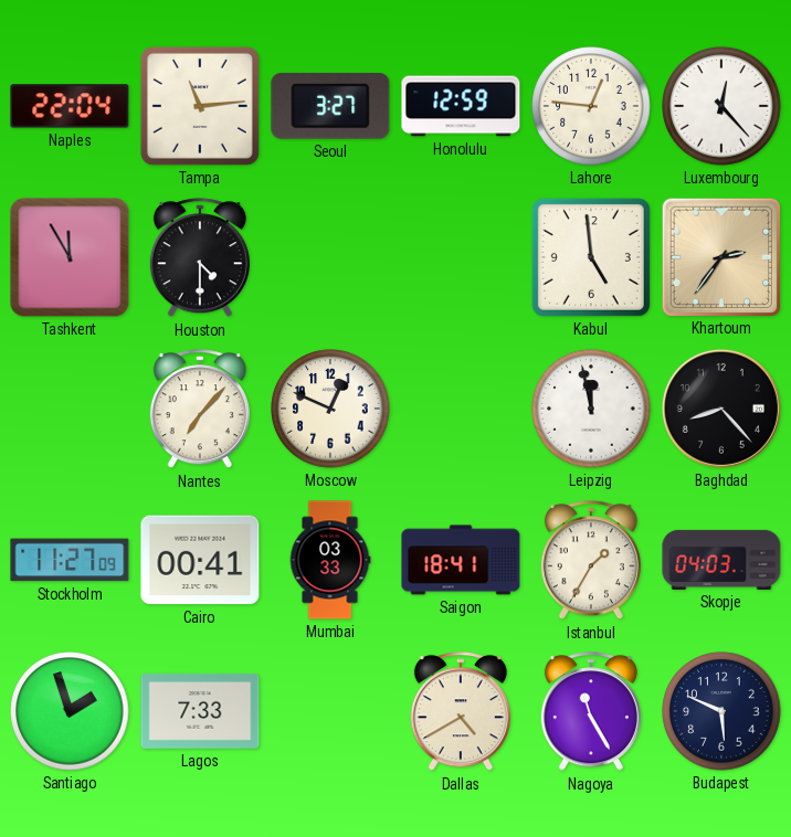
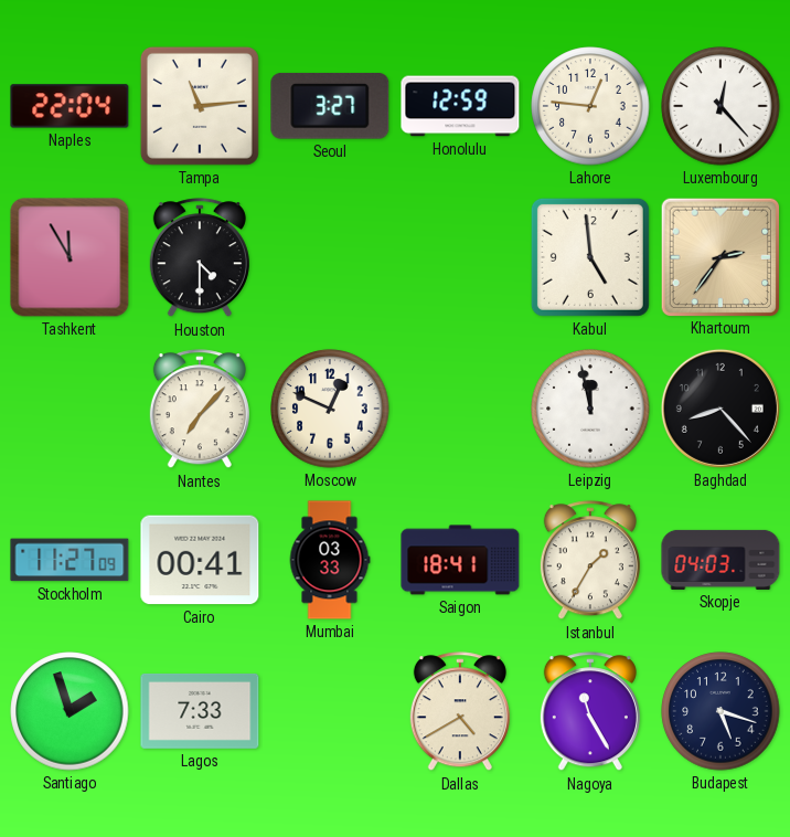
Budapest: 5:49 -> 5:18 (720, 711)
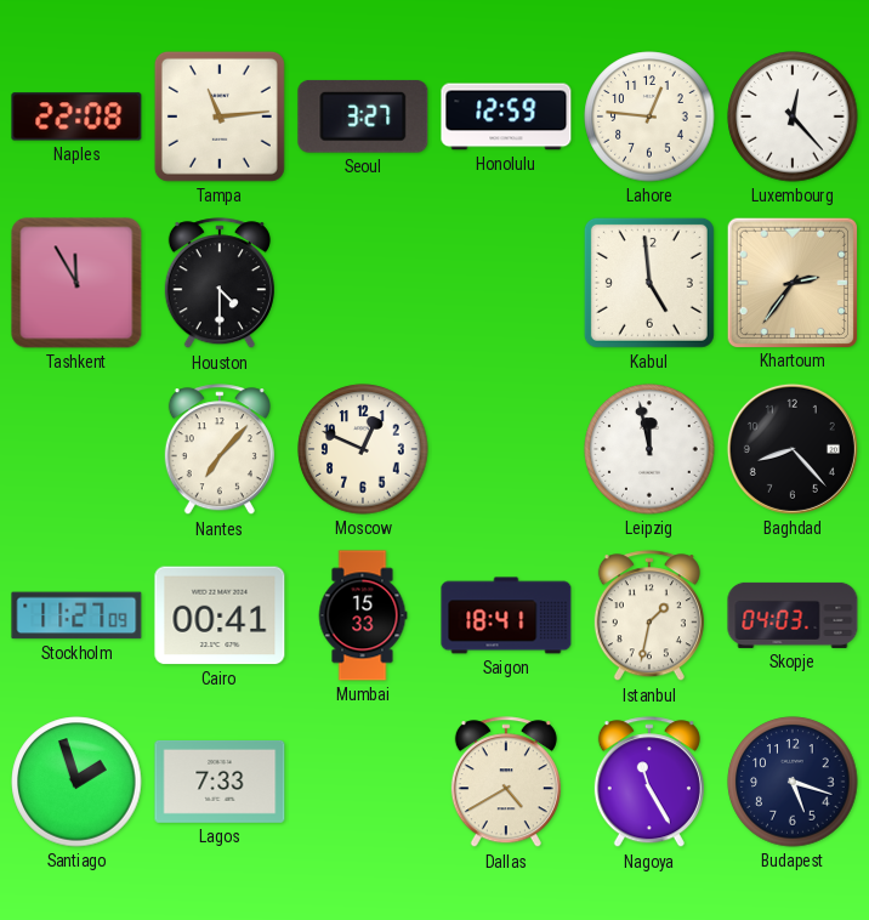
Naples: 22:04 -> 22:08 (76, 117)
Mumbai: 03:33 -> 15:33 (363, 615)
Istanbul: 1:35 -> 1:32 (649, 617)
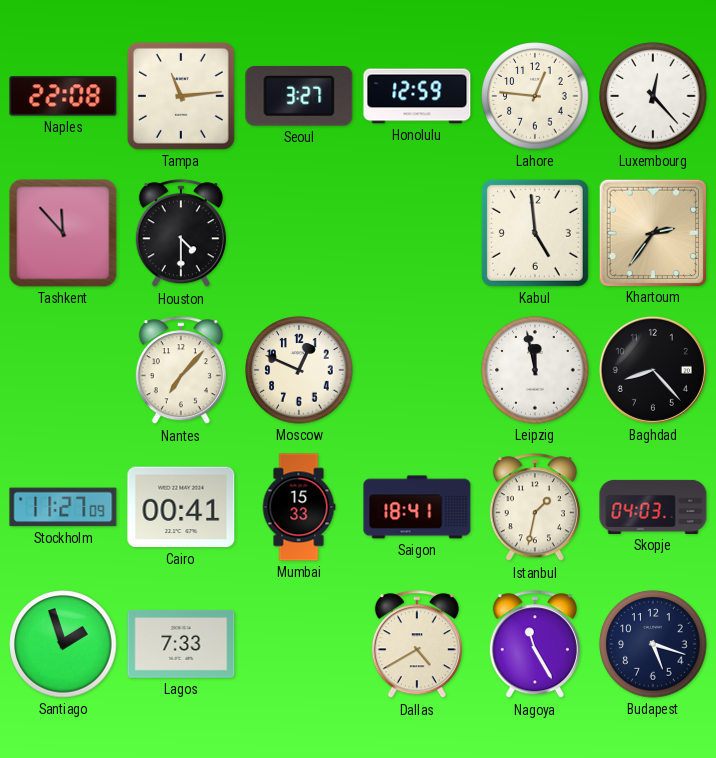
Tashkent: 11:55 -> 11:53 (63, 233)
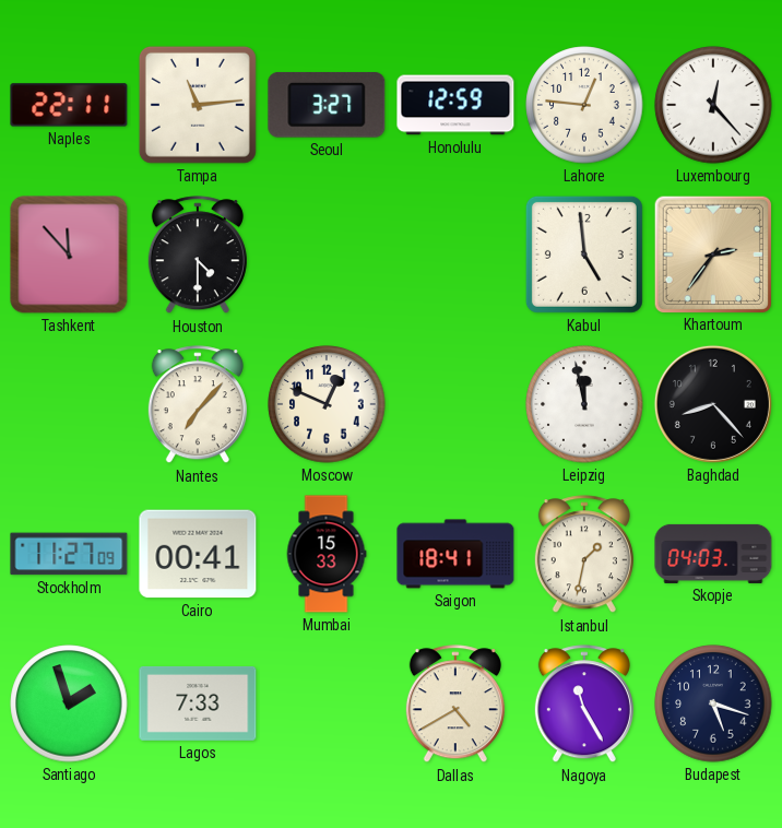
Naples: 22:08 -> 22:11 (69, 105)
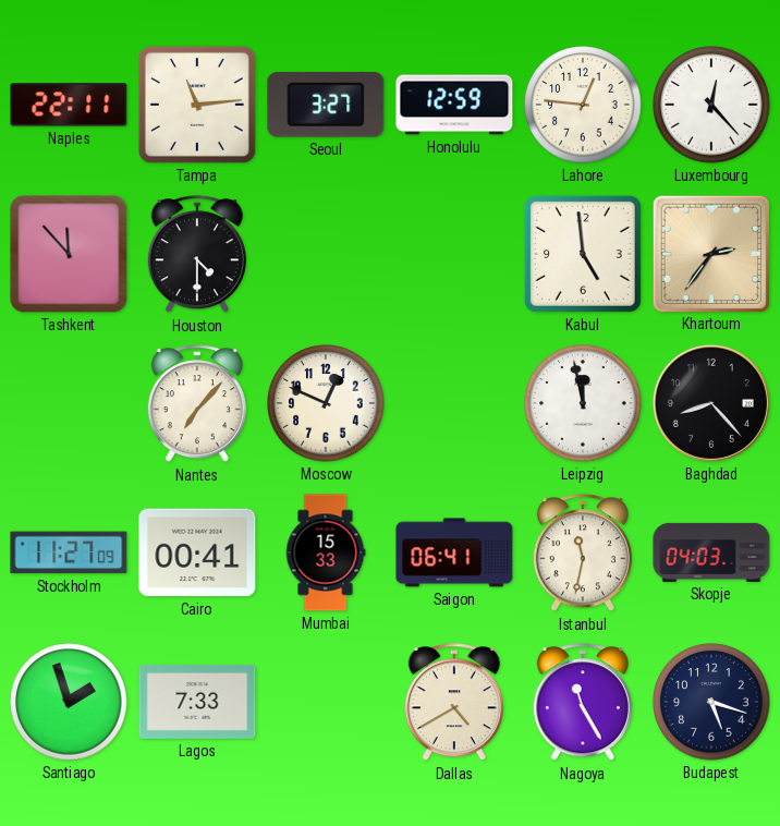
Saigon: 18:41 -> 06:41 (454, 552)
Istanbul: 1:32 -> 11:32 (583, 554)
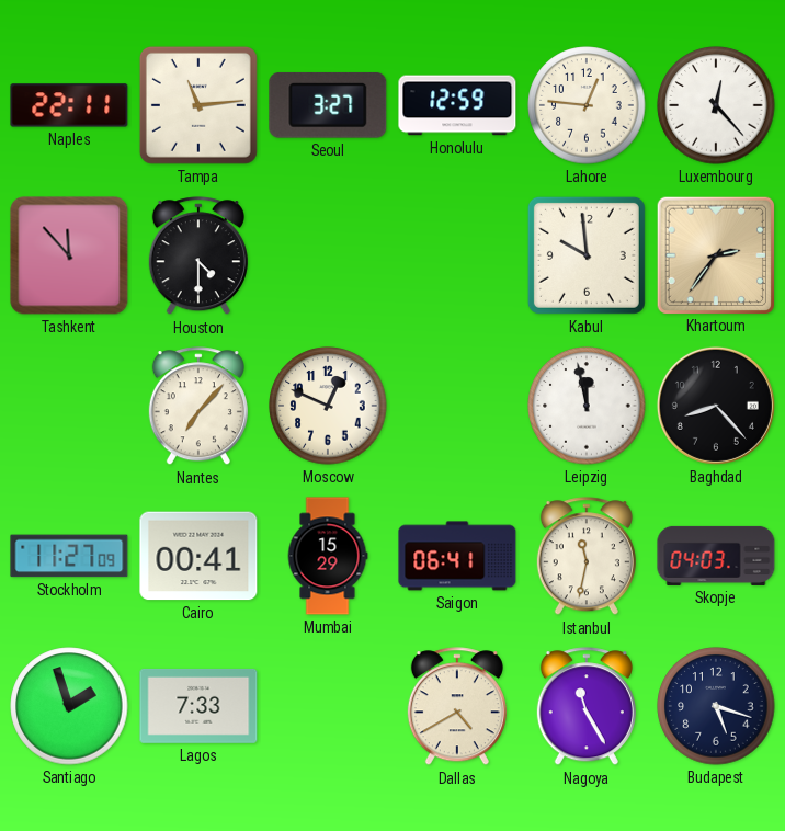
Kabul: 4:59 -> 9:59 (587, 255)
Mumbai: 15:33 -> 15:29 (328, 556)
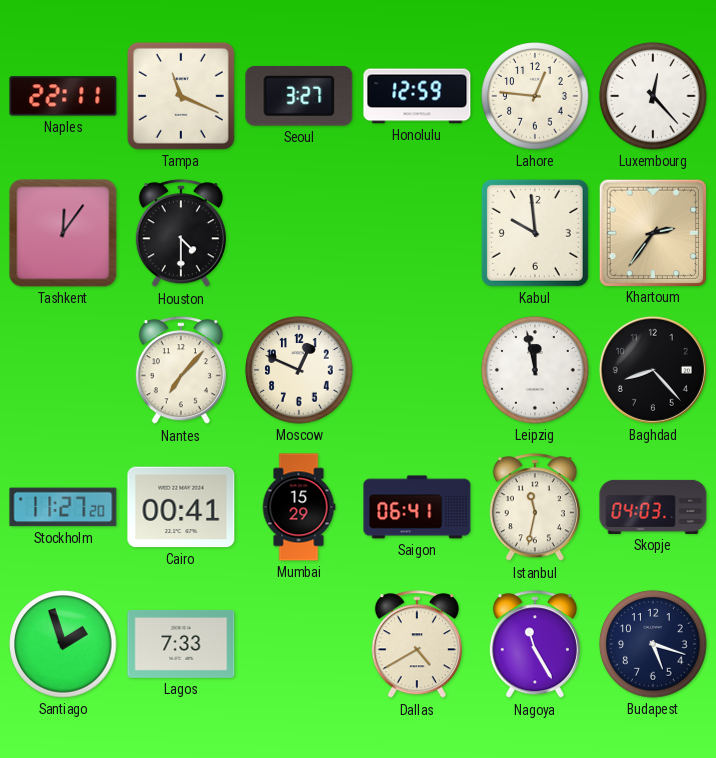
Tampa: 11:14 -> 11:19 (181, 96)
Tashkent: 11:53 -> 12:06 (63, 233)
Stockholm: 11:27:09 -> 11:27:20 (63, 507)
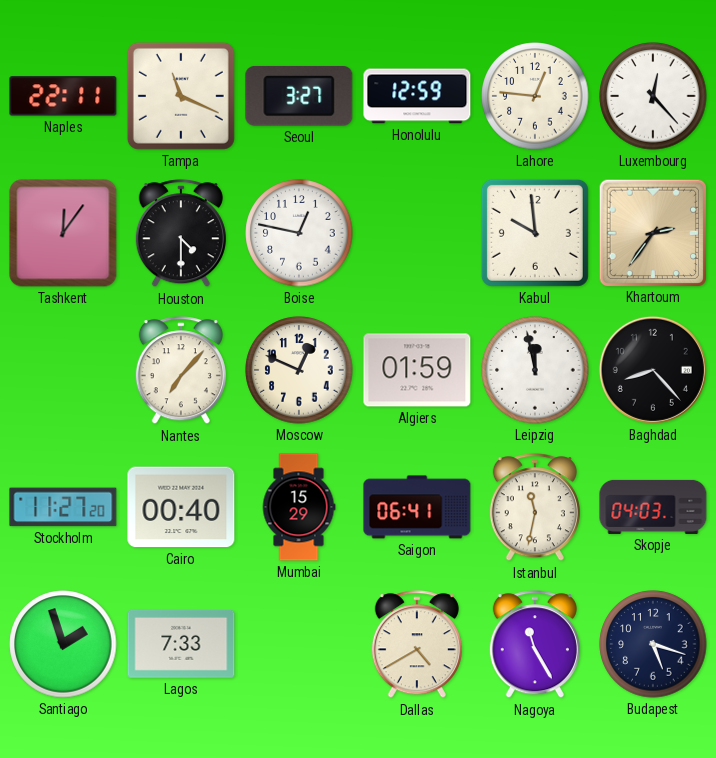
Boise: none -> 12:47 (299, 233)
Algiers: none -> 01:59 (417, 370)
Cairo: 00:41 -> 00:40 (181, 507)
